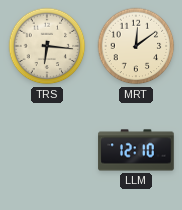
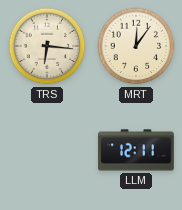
MRT: 12:09 -> 12:06 (136, 46)
LLM: 12:10 -> 12:11 (136, 150)
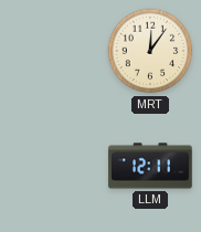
TRS: 6:16 -> none (47, 46)
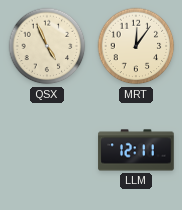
QSX: none -> 4:56 (47, 46)
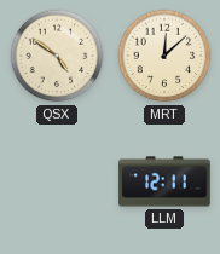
QSX: 4:56 -> 4:51 (57, 56)
MRT: 12:06 -> 12:08 (164, 56)
